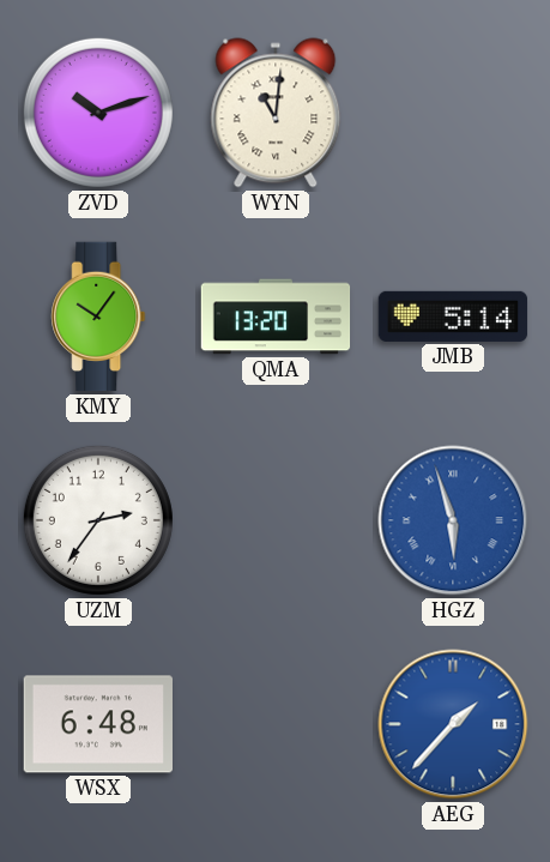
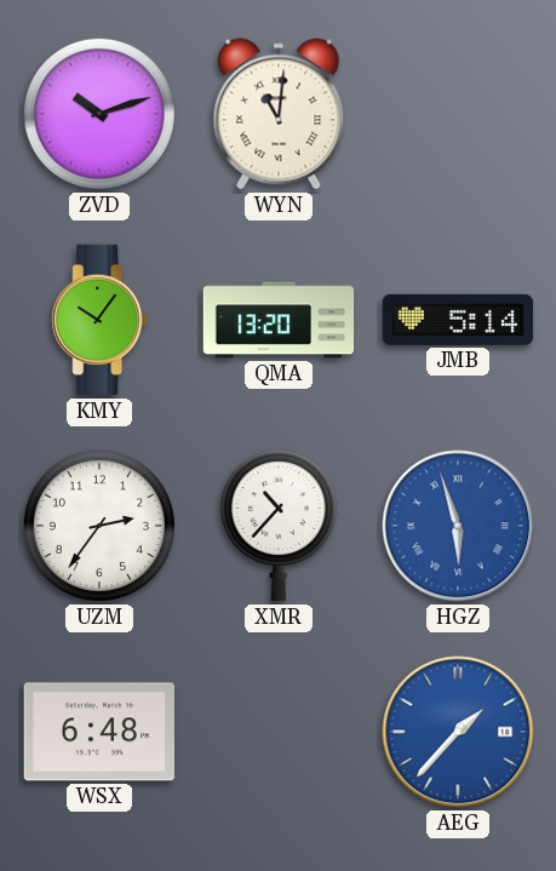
XMR: none -> 10:37 (279, 527)
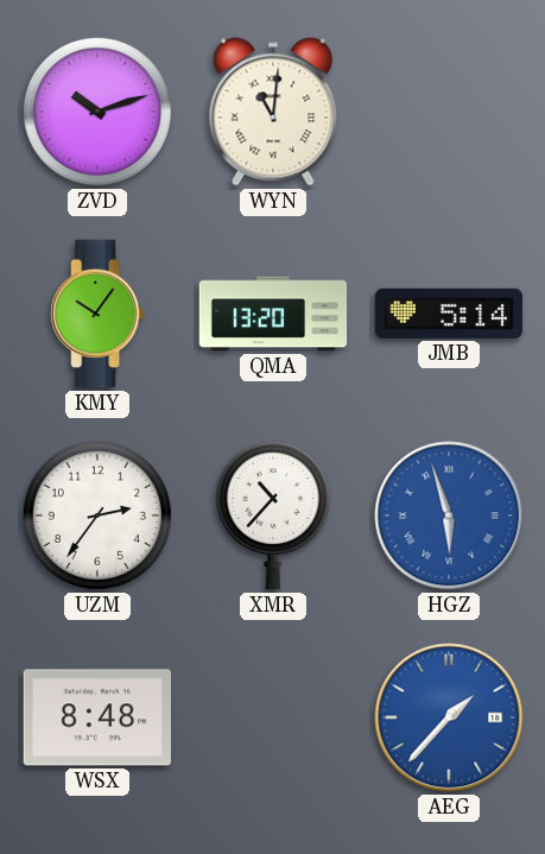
WSX: 6:48 -> 8:48 (96, 717)
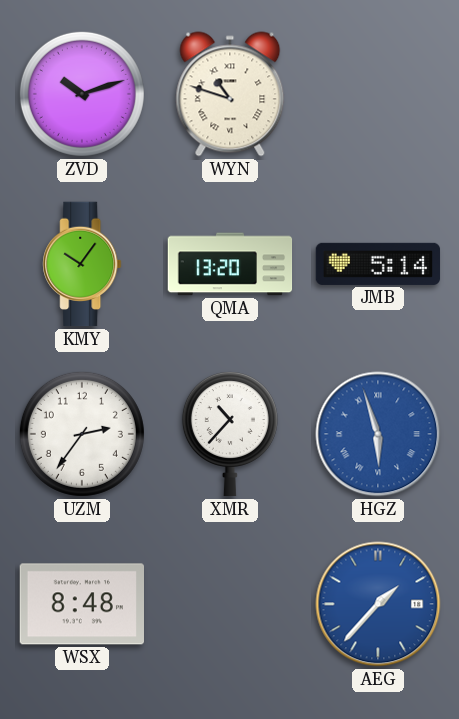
WYN: 11:01 -> 10:48 (230, 94)
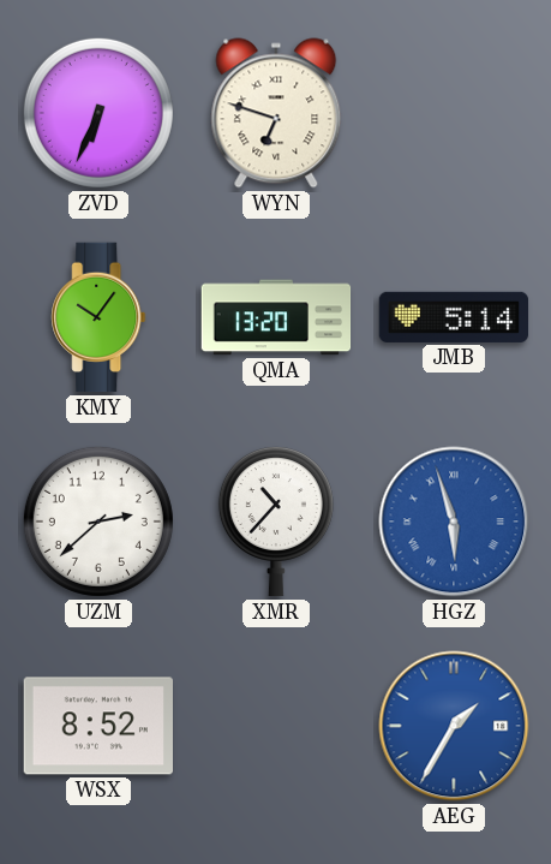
ZVD: 10:12 -> 6:34 (98, 113)
WYN: 10:48 -> 6:48 (276, 113)
UZM: 2:36 -> 2:38 (98, 522)
WSX: 8:48 -> 8:52 (97, 726)
AEG: 1:37 -> 1:35 (454, 726)
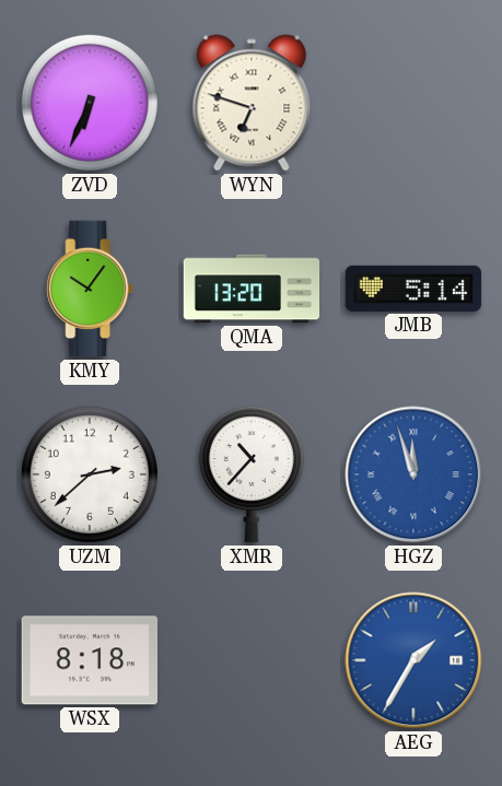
HGZ: 5:57 -> 11:57 (413, 474)
WSX: 8:52 -> 8:18 (89, 660)
